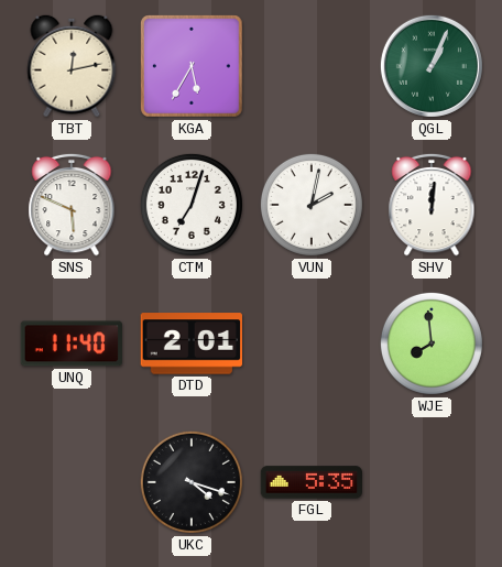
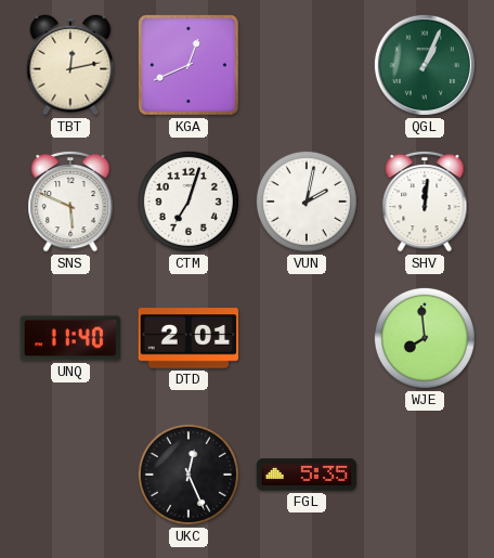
KGA: 5:35 -> 12:41 (188, 65)
UKC: 4:18 -> 12:26 (188, 475)
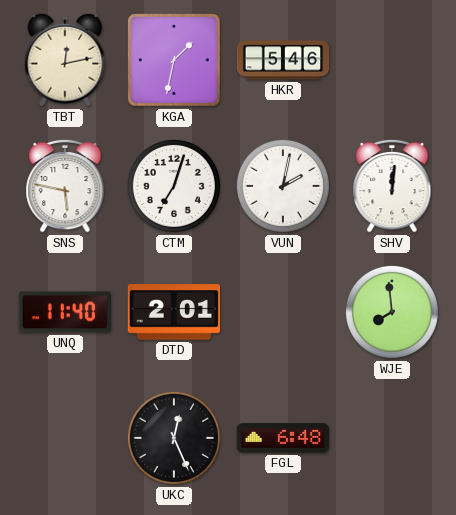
KGA: 12:41 -> 1:32 (174, 60)
HKR: none -> 5:46 (283, 60)
QGL: 1:04 -> none (425, 65)
SNS: 5:49 -> 5:47 (65, 186)
FGL: 5:35 -> 6:48 (283, 438)
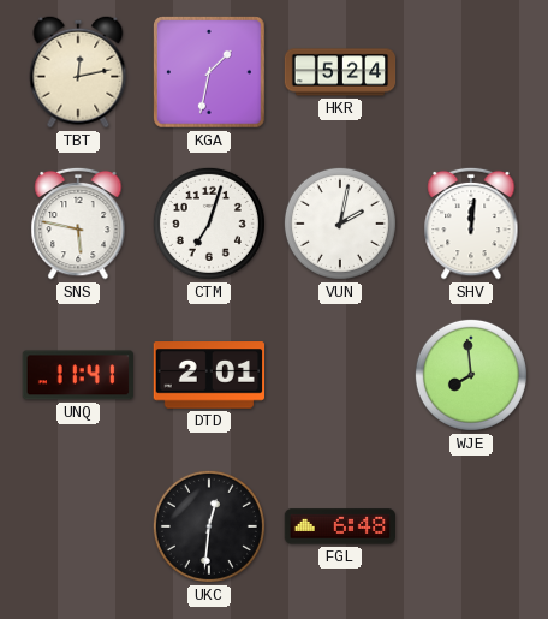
HKR: 5:46 -> 5:24 (340, 72)
UNQ: 11:40 -> 11:41 (78, 375)
UKC: 12:26 -> 12:31 (209, 526)
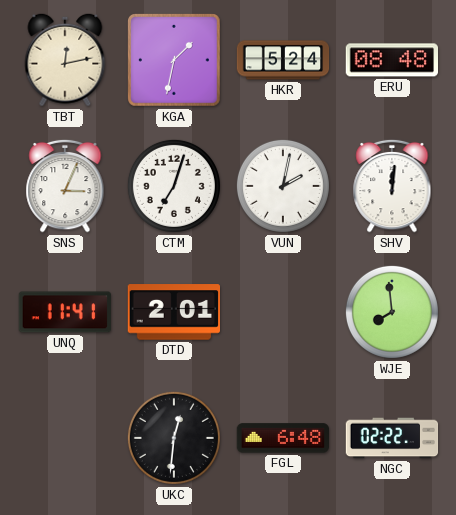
ERU: none -> 08:48 (391, 60)
SNS: 5:47 -> 3:04 (65, 186)
NGC: none -> 02:22 (392, 438)
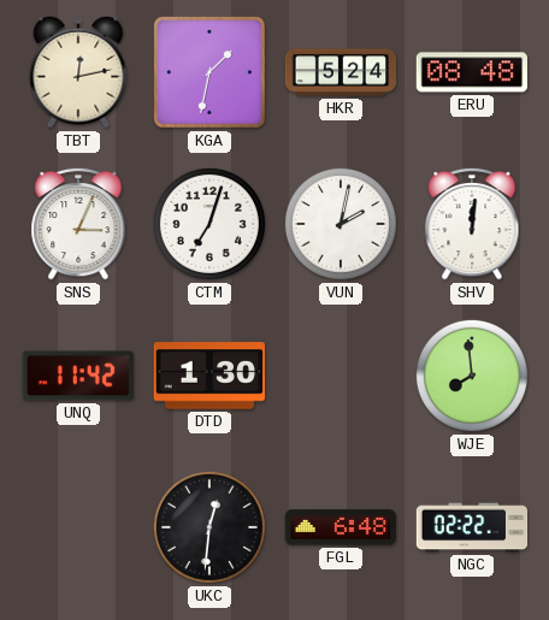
UNQ: 11:41 -> 11:42 (78, 376)
DTD: 2:01 -> 1:30 (208, 376)
